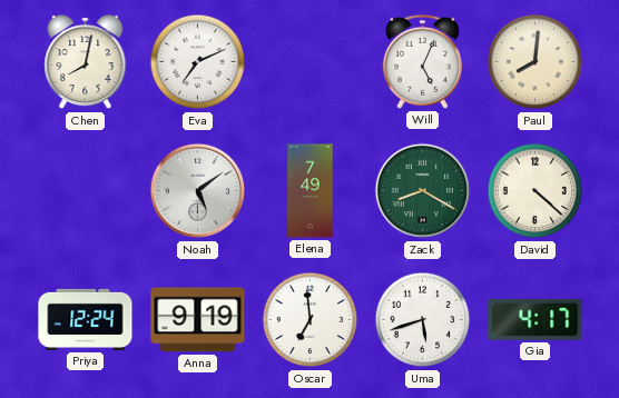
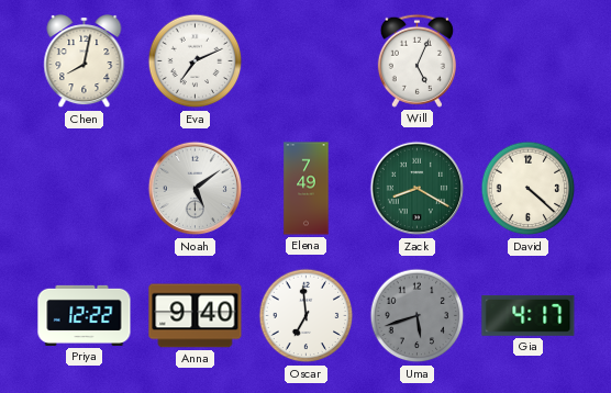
Paul: 8:01 -> none (536, 62)
Priya: 12:24 -> 12:22 (85, 315)
Anna: 9:19 -> 9:40 (196, 316)
Uma dial: white -> grey (418, 316)
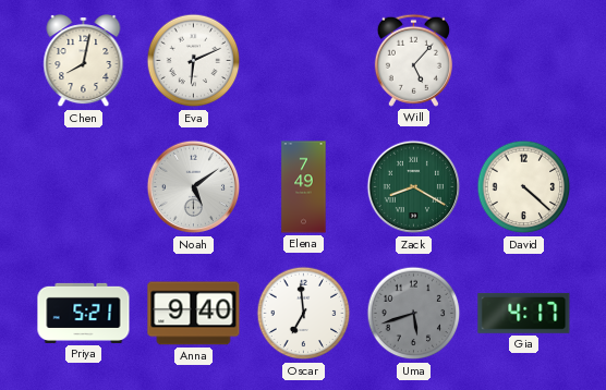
Eva: 7:11 -> 6:11 (194, 61)
Will: 5:04 -> 5:07 (413, 60)
Priya: 12:22 -> 5:21 (84, 313)
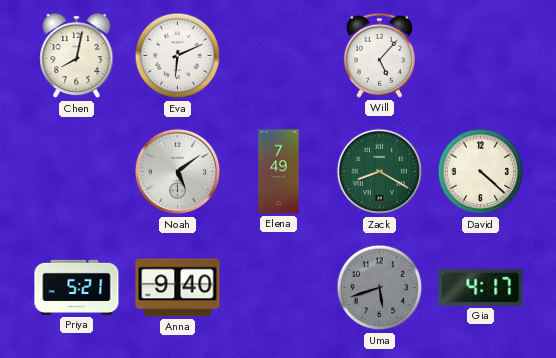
Oscar: 6:59 -> none (304, 314)
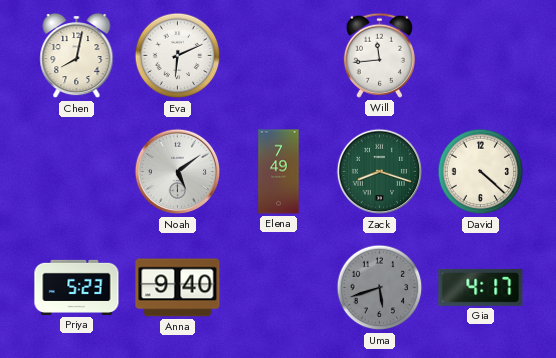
Will: 5:07 -> 11:44 (379, 55)
Zack: 8:20 -> 8:18 (380, 172)
Priya: 5:21 -> 5:23 (77, 287)
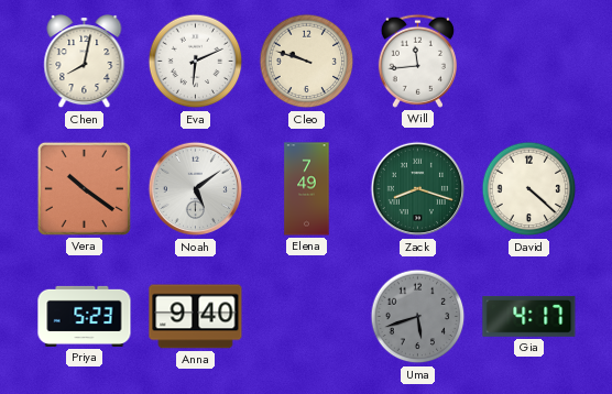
Cleo: none -> 9:48 (307, 62)
Vera: none -> 10:21 (84, 188)
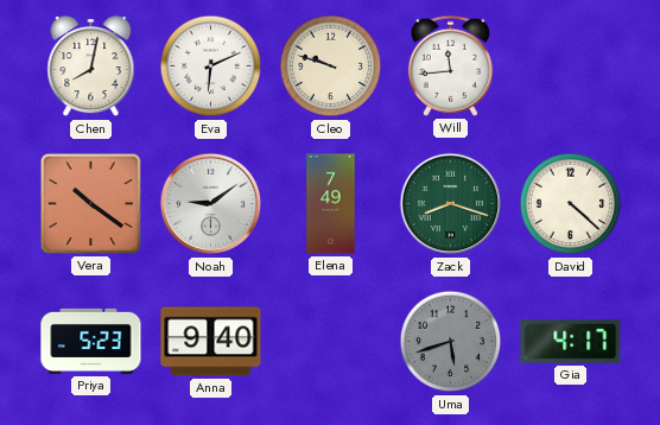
Noah: 5:09 -> 9:09 (211, 204)
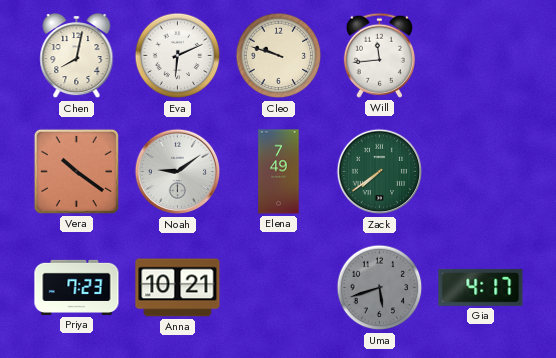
Zack: 8:18 -> 7:39 (380, 172)
David: 4:22 -> none (571, 204)
Priya: 5:23 -> 7:23 (77, 287)
Anna: 9:40 -> 10:21 (178, 288)
